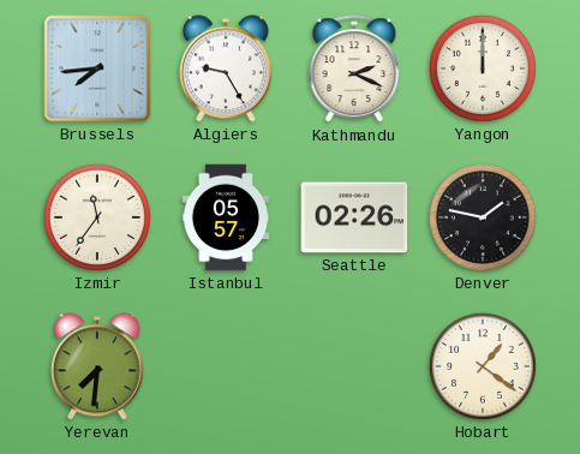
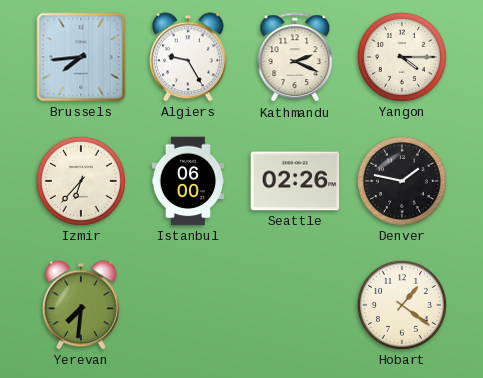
Yangon: 12:00 -> 4:15 (402, 57)
Izmir: 11:36 -> 6:37 (81, 181)
Istanbul: 05:57 -> 06:00 (188, 181)
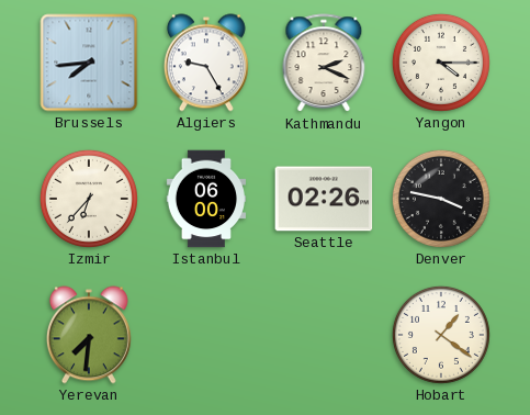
Denver: 1:47 -> 3:47 (441, 199)
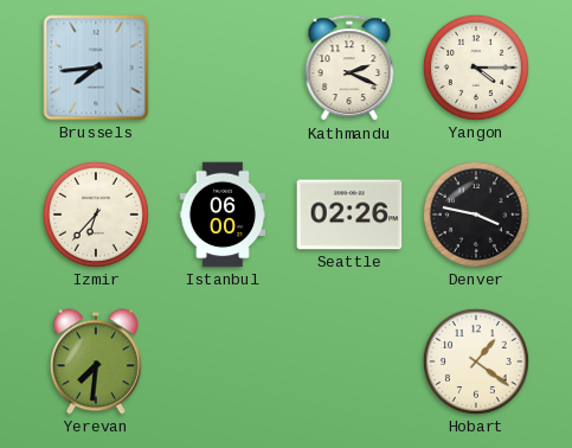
Algiers: 9:25 -> none (206, 63)
